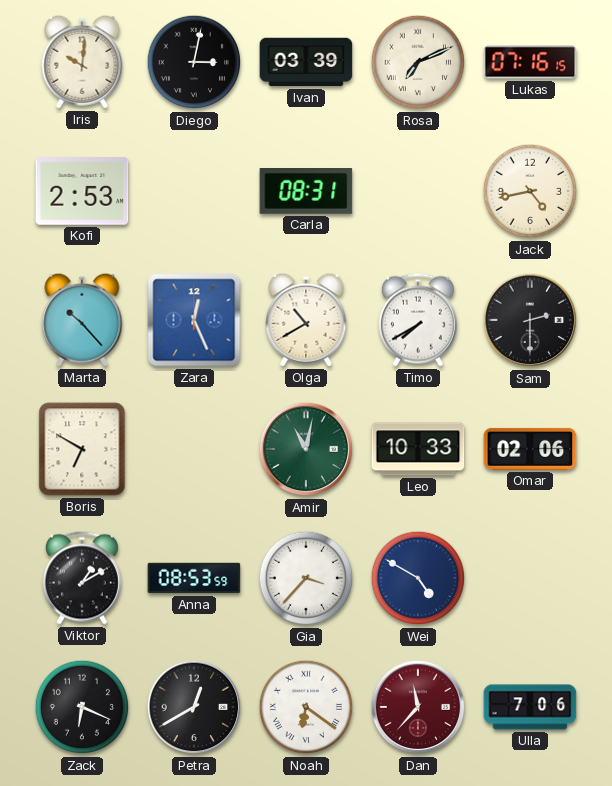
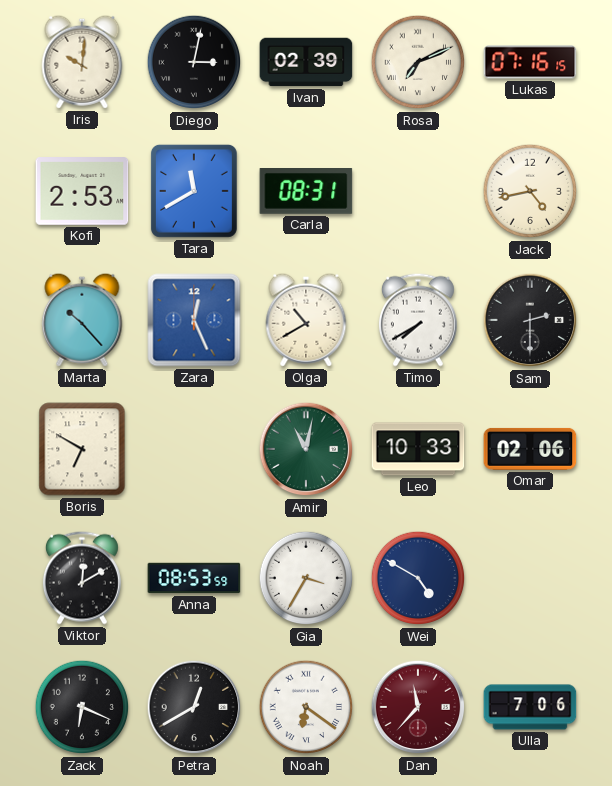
Ivan: 03:39 -> 02:39 (306, 62)
Tara: none -> 11:40 (194, 191)
Viktor: 1:10 -> 12:10 (82, 578)
Gia: 3:37 -> 3:35 (306, 578)
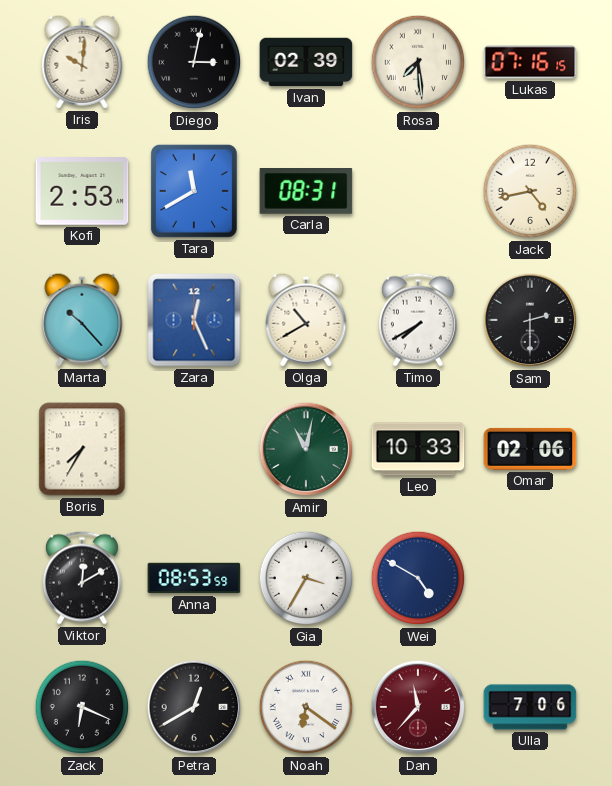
Rosa: 7:11 -> 7:29 (418, 62)
Boris: 6:50 -> 7:35 (82, 449)
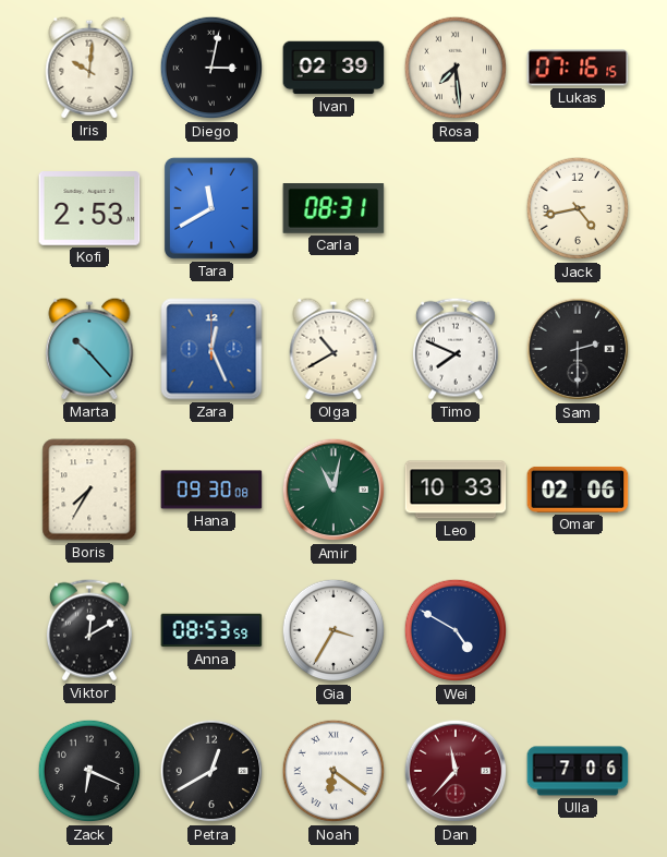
Timo: 7:40 -> 7:49 (456, 349)
Hana: none -> 09:30 (211, 490)
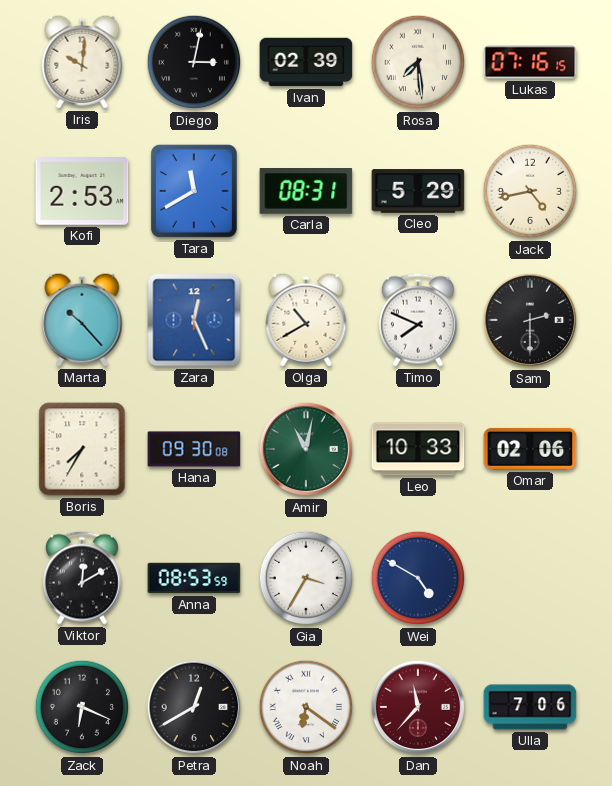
Cleo: none -> 5:29 (418, 191)
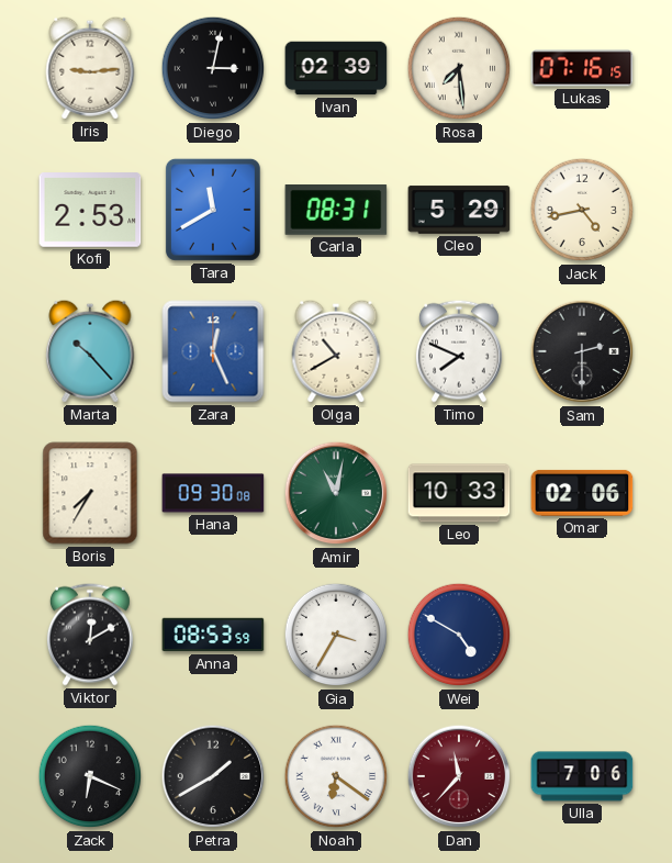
Iris: 10:01 -> 9:14 (90, 68)
Petra: 12:40 -> 1:40 (213, 776)
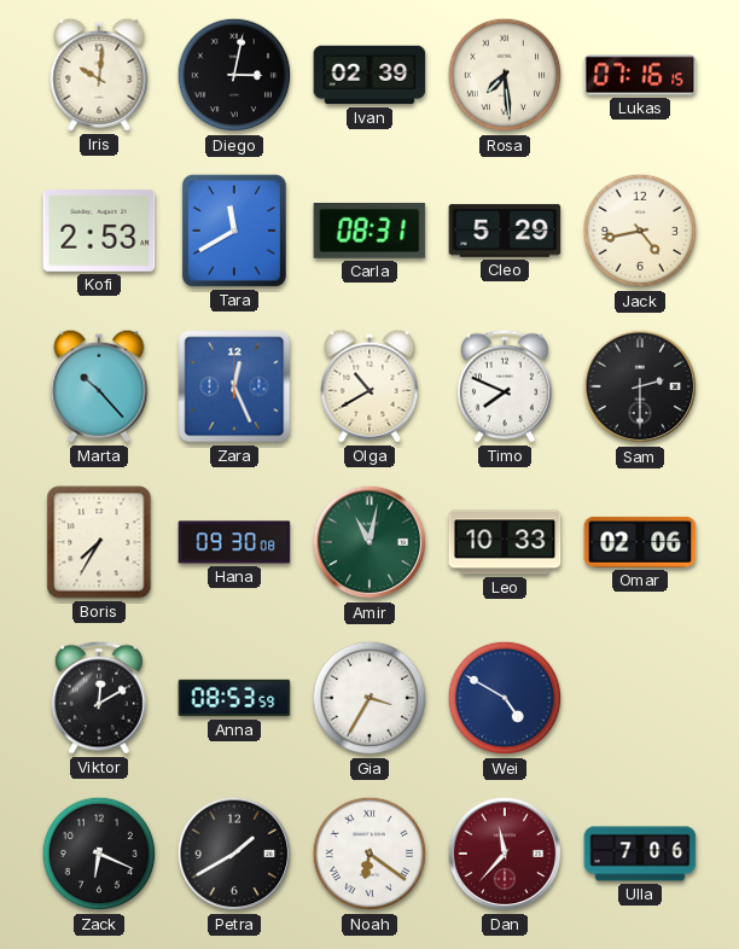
Iris: 9:14 -> 10:01 (99, 75)
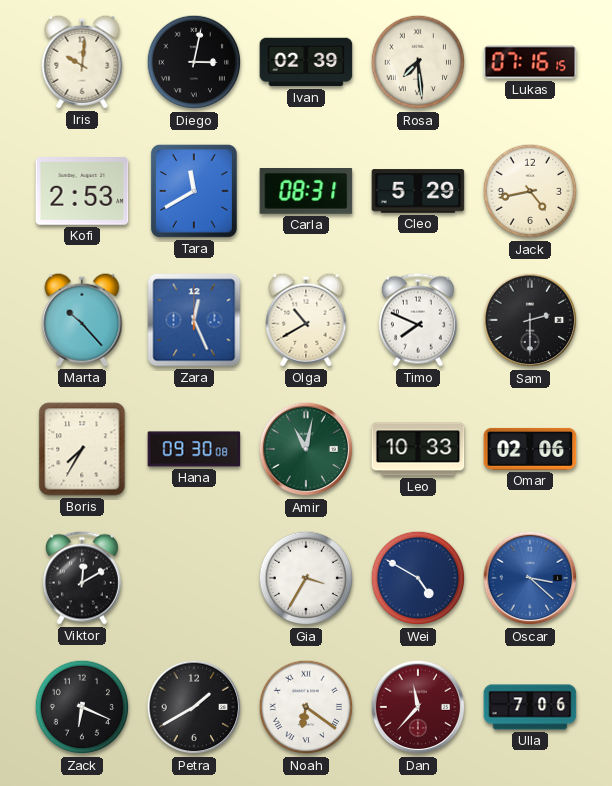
Anna: 08:53 -> none (234, 698)
Oscar: none -> 3:22 (530, 578)
